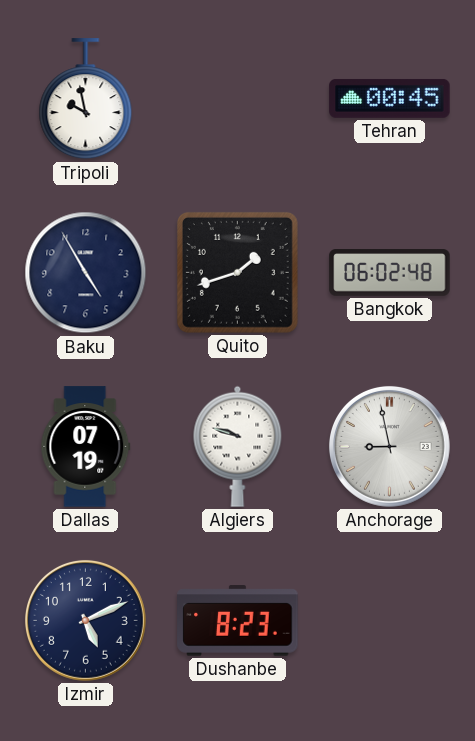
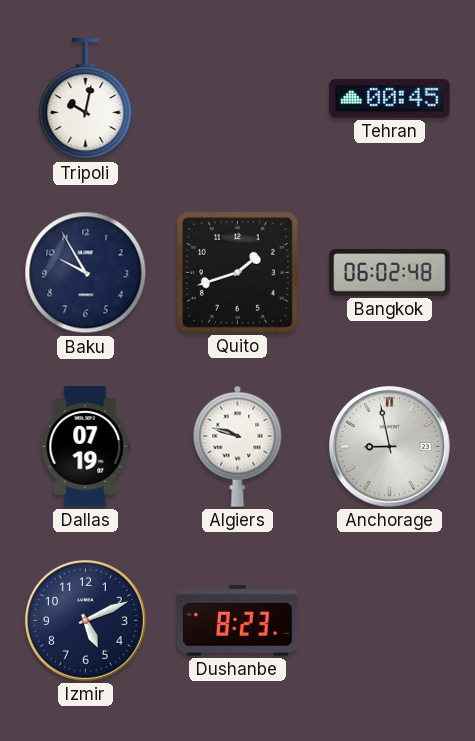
Tripoli: 9:58 -> 10:02 (86, 99)
Baku: 4:55 -> 9:55 (86, 273)
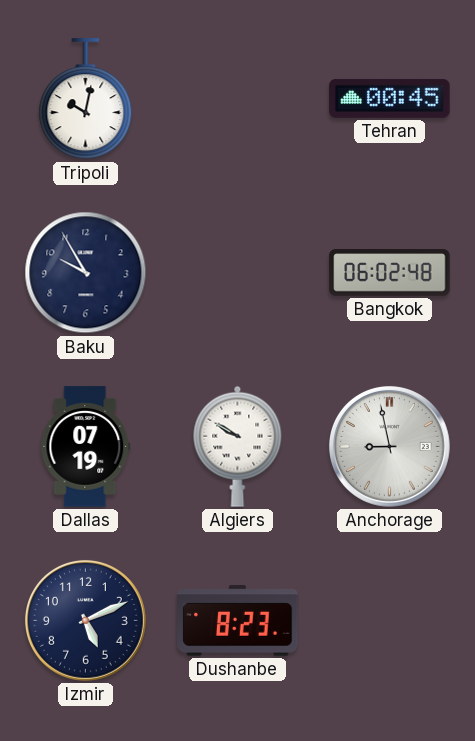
Quito: 1:42 -> none (237, 272)
Algiers: 9:48 -> 9:50 (238, 446)
